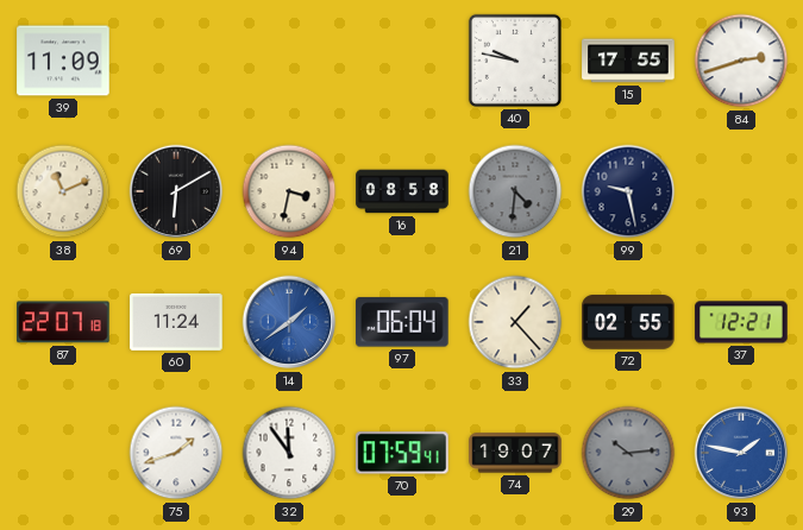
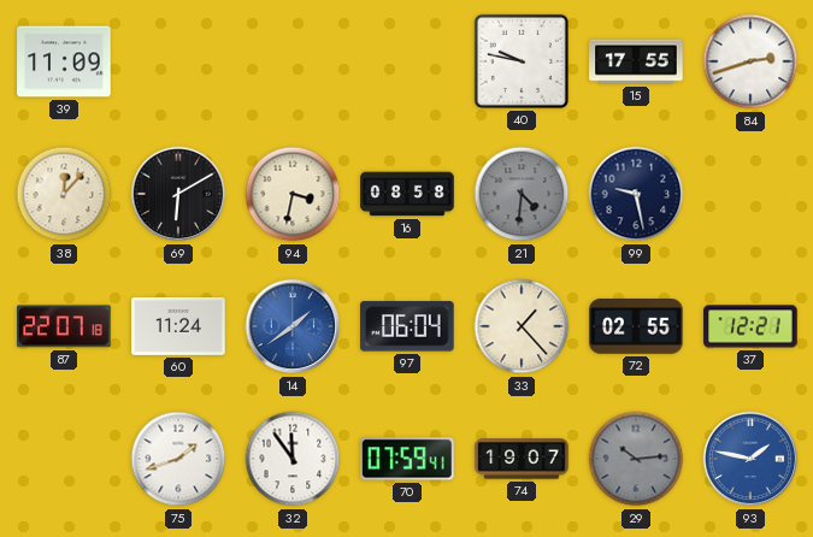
38: 11:11 -> 12:07 (64, 194)
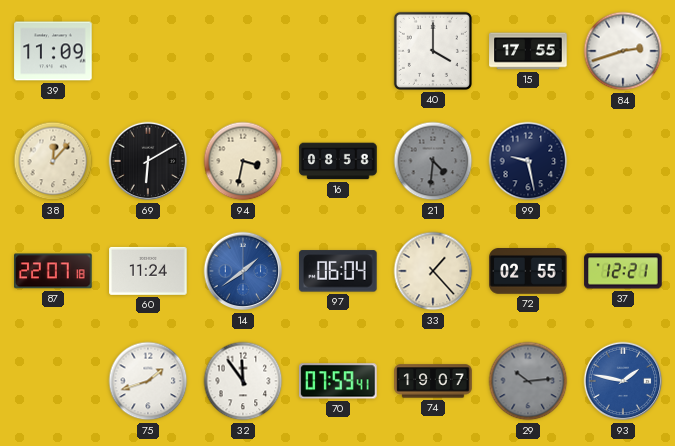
40: 9:47 -> 4:00 (433, 51)
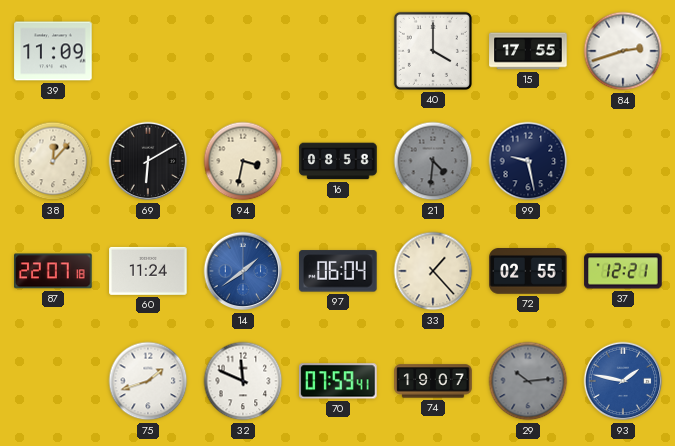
32: 11:54 -> 11:49 (243, 381)
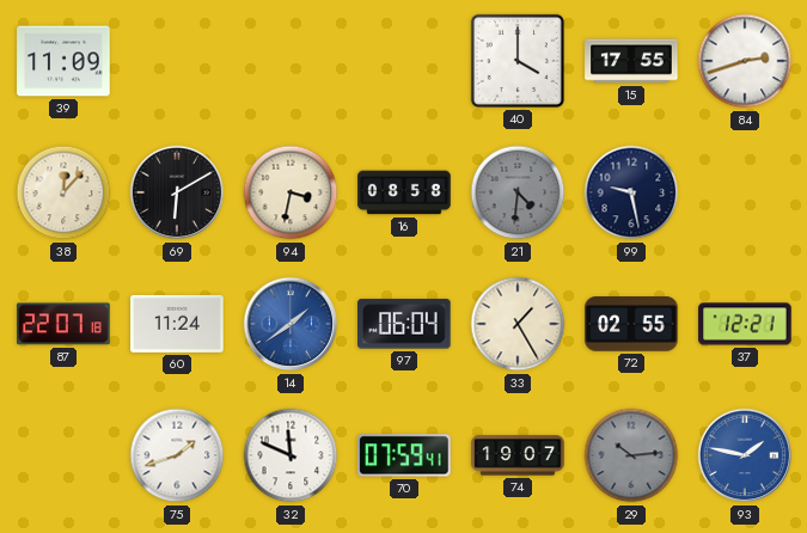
33: 1:23 -> 1:25 (518, 324)
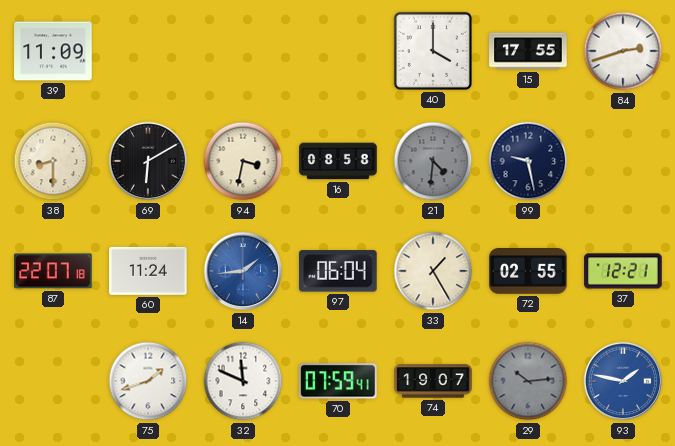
38: 12:07 -> 8:30 (53, 161)
14: 1:39 -> 1:44 (243, 271)
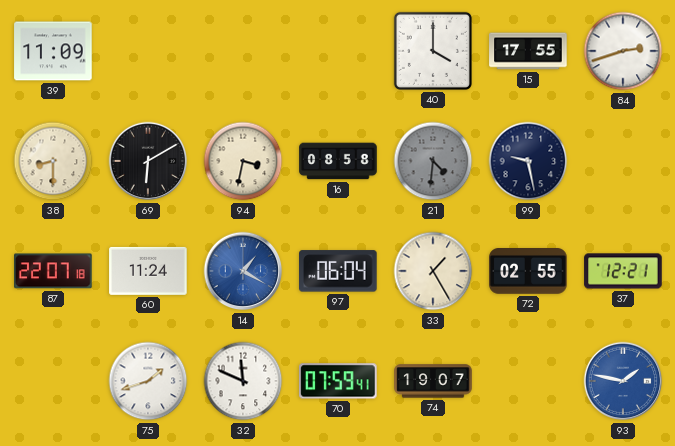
14: 1:44 -> 1:20 (243, 271)
29: 10:14 -> none (528, 381)
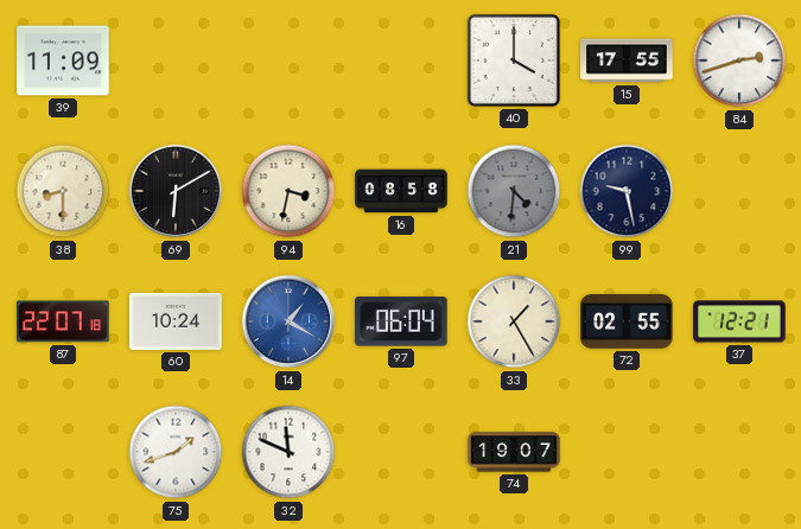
60: 11:24 -> 10:24 (176, 321)
70: 07:59 -> none (338, 381)
93: 1:47 -> none (623, 381)
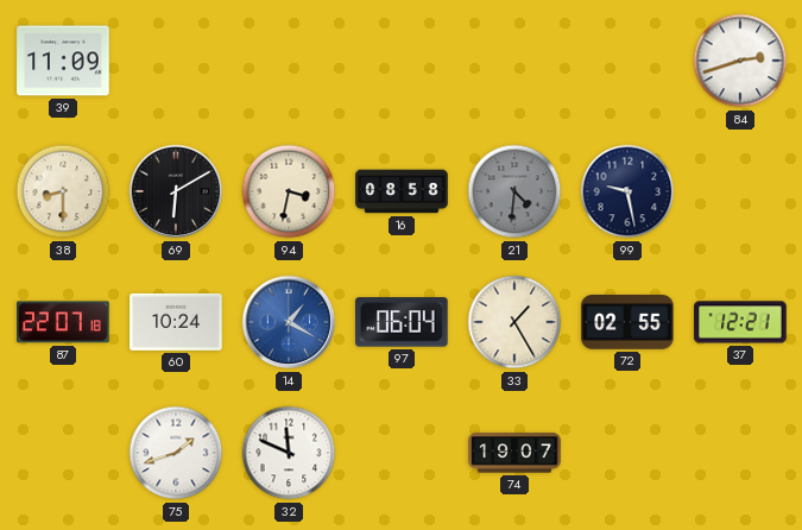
40: 4:00 -> none (514, 60)
15: 17:55 -> none (627, 60)
